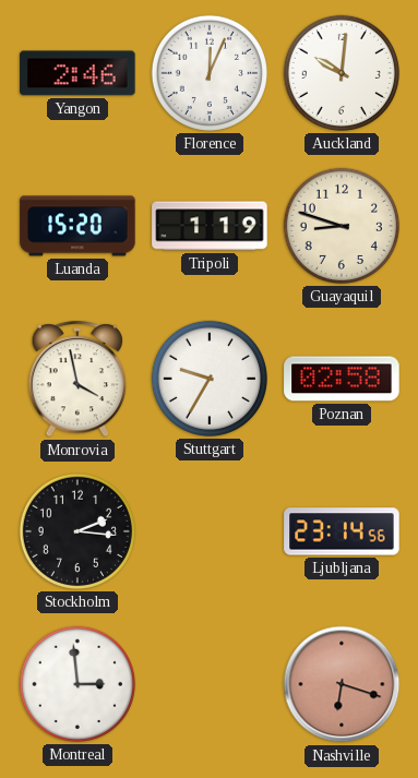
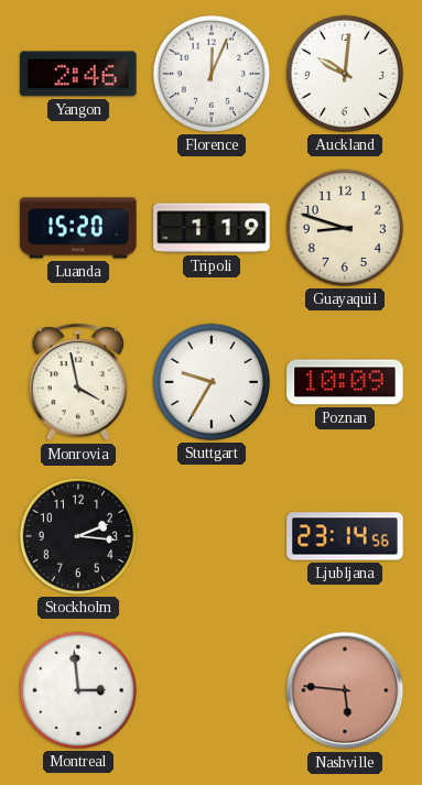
Poznan: 02:58 -> 10:09 (345, 382)
Nashville: 6:18 -> 5:46 (345, 690)
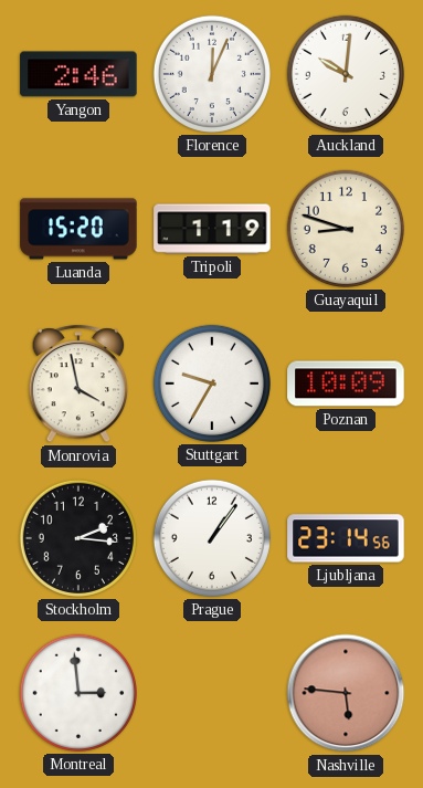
Prague: none -> 1:06 (212, 538)
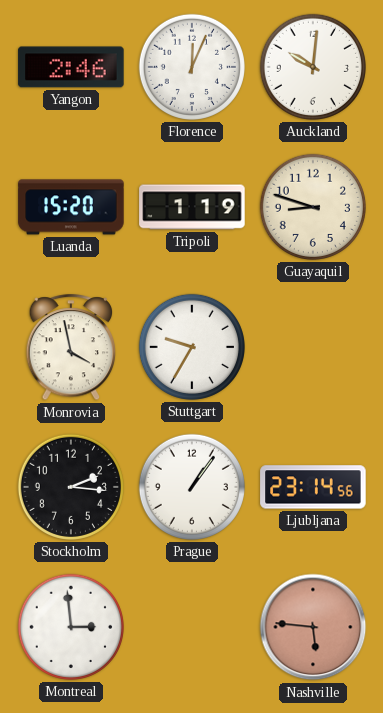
Poznan: 10:09 -> none (346, 384)
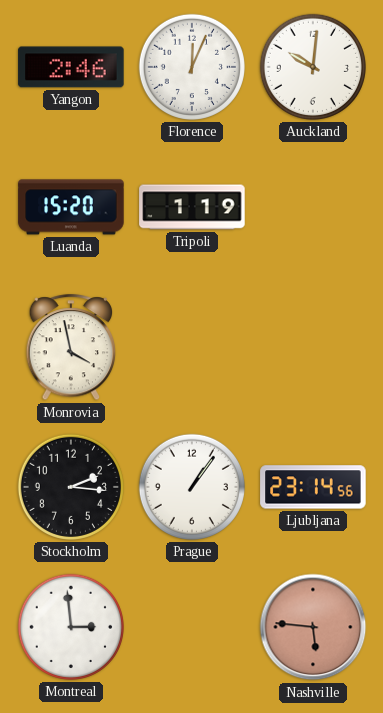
Guayaquil: 8:48 -> none (313, 207)
Stuttgart: 9:35 -> none (192, 347)
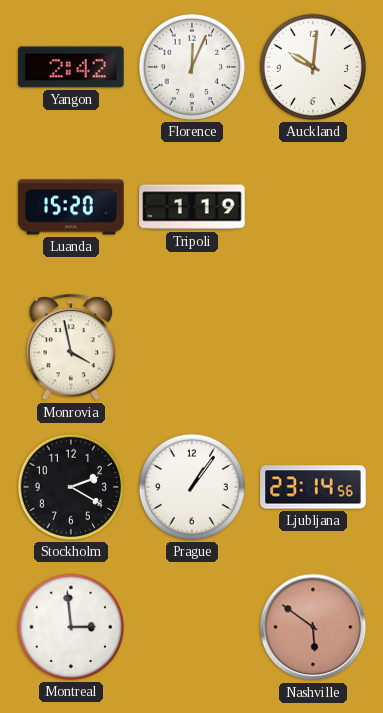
Yangon: 2:46 -> 2:42 (71, 67)
Stockholm: 2:16 -> 2:20 (71, 487)
Nashville: 5:46 -> 5:51 (313, 627)
